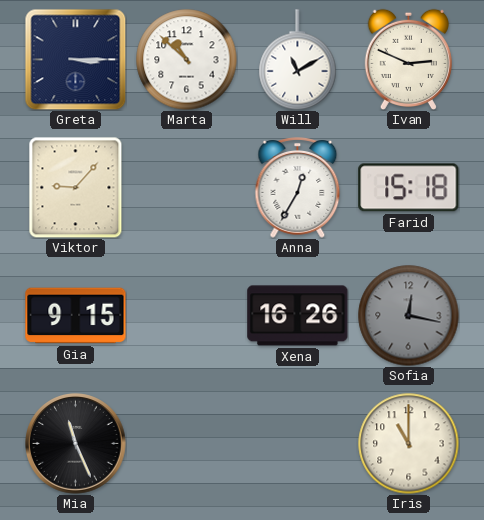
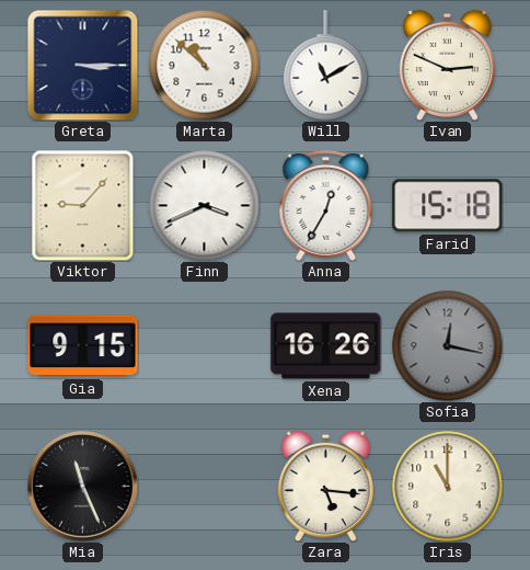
Finn: none -> 3:41 (205, 206)
Zara: none -> 5:16 (325, 486)
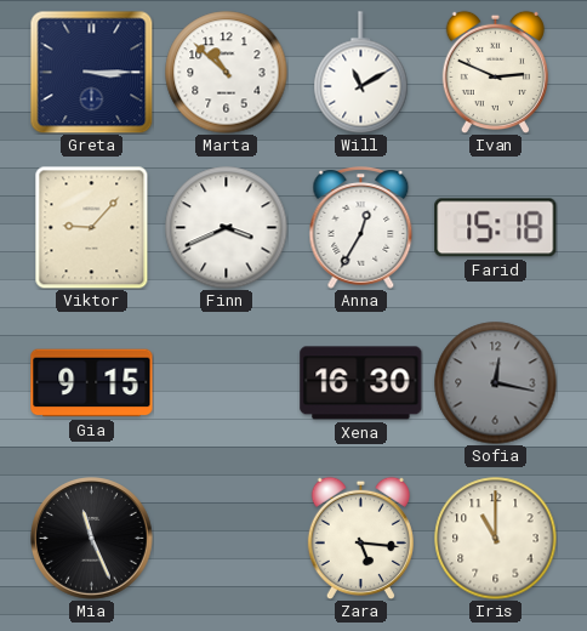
Xena: 16:26 -> 16:30 (361, 383)
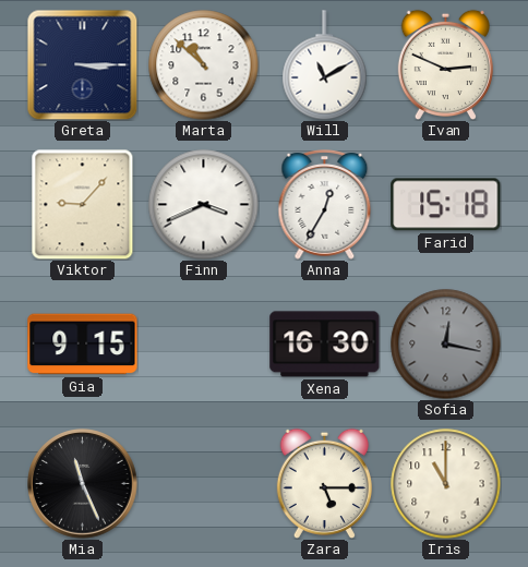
Zara: 5:16 -> 5:15 (324, 483)
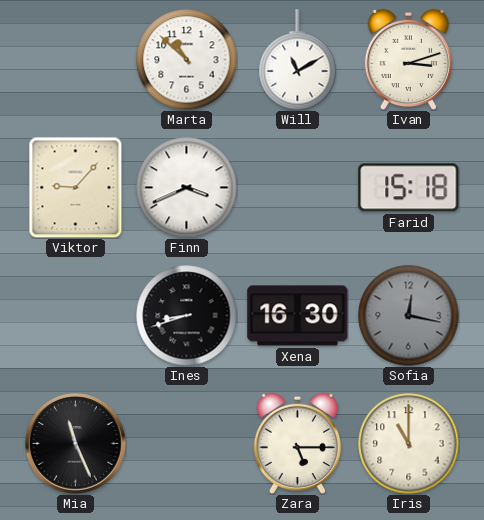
Greta: 3:15 -> none (82, 64)
Ivan: 2:49 -> 3:12 (408, 59)
Anna: 12:35 -> none (325, 205)
Gia: 9:15 -> none (83, 345)
Ines: none -> 8:42 (187, 316)
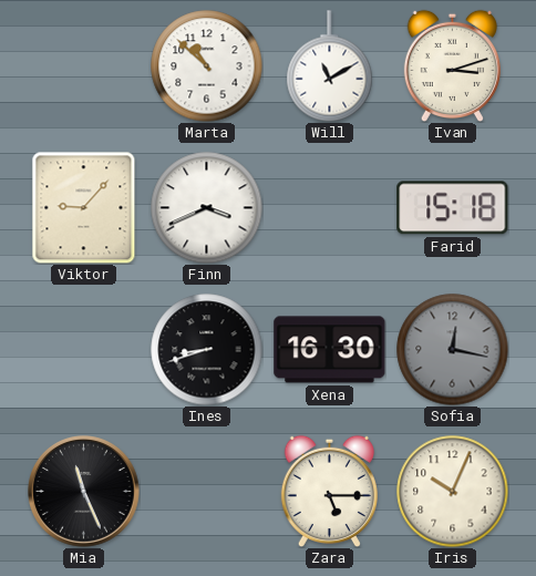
Iris: 11:00 -> 10:04 (453, 492)
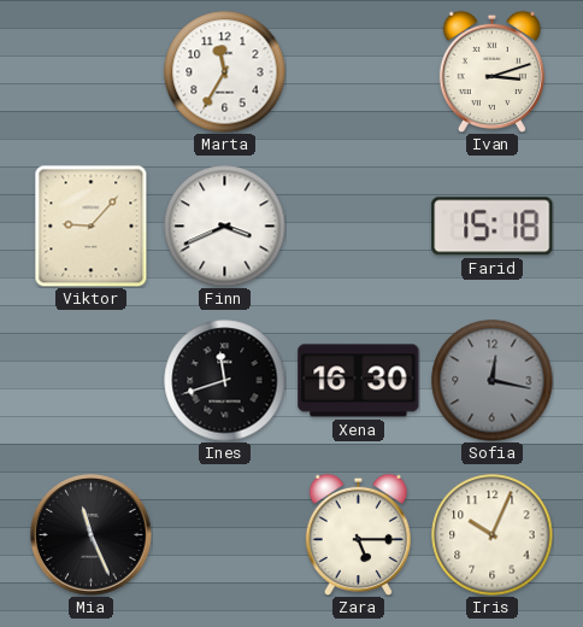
Marta: 10:52 -> 11:35 (225, 72)
Will: 11:10 -> none (330, 66)
Ines: 8:42 -> 11:42 (225, 381)
